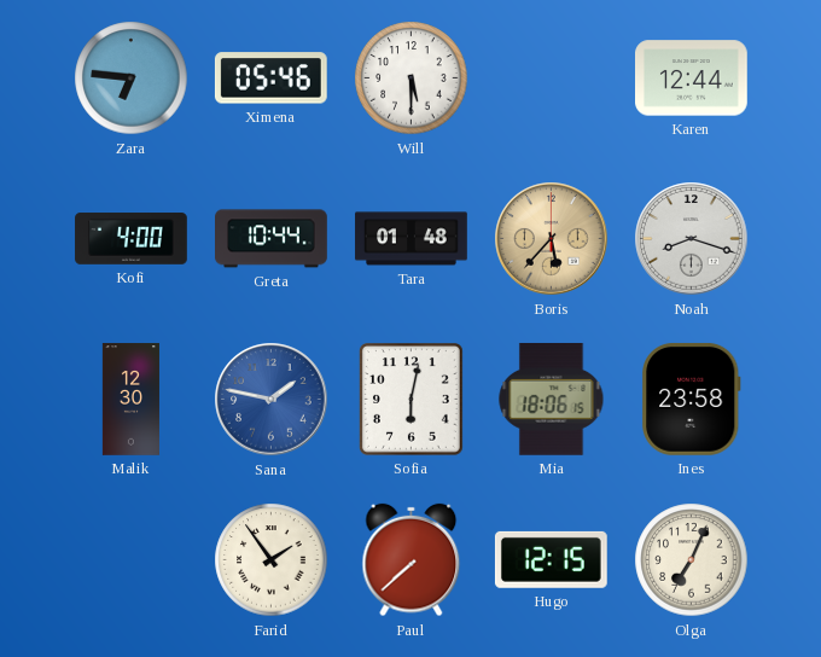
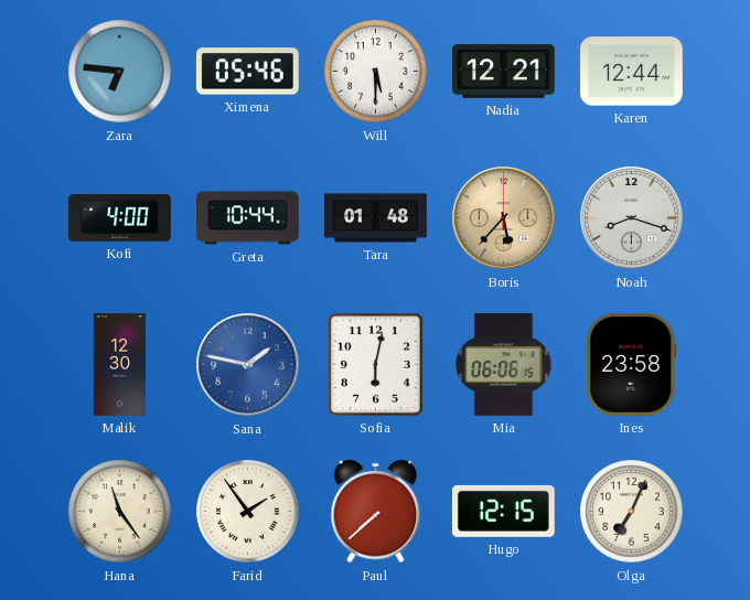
Nadia: none -> 12:21 (504, 72)
Mia: 18:06 -> 06:06 (504, 364)
Hana: none -> 11:24 (120, 512)
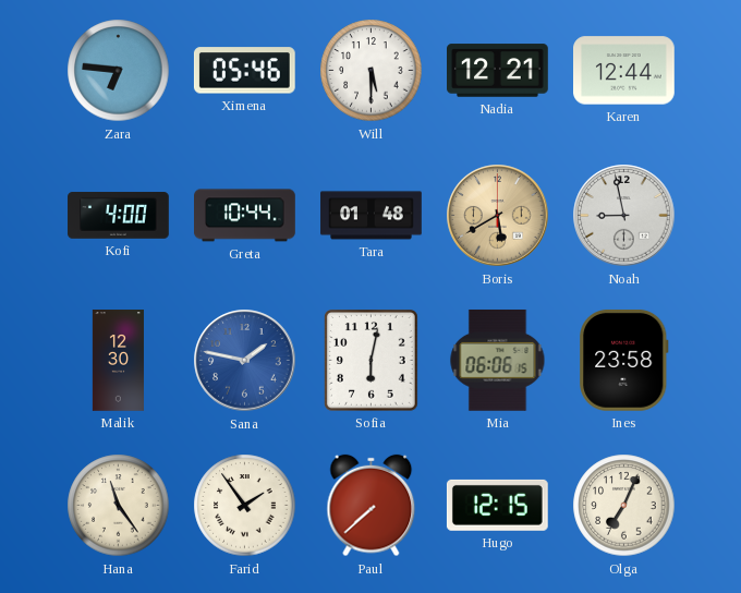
Boris: 5:37 -> 5:40 (498, 216)
Noah: 8:18 -> 8:58 (624, 216)
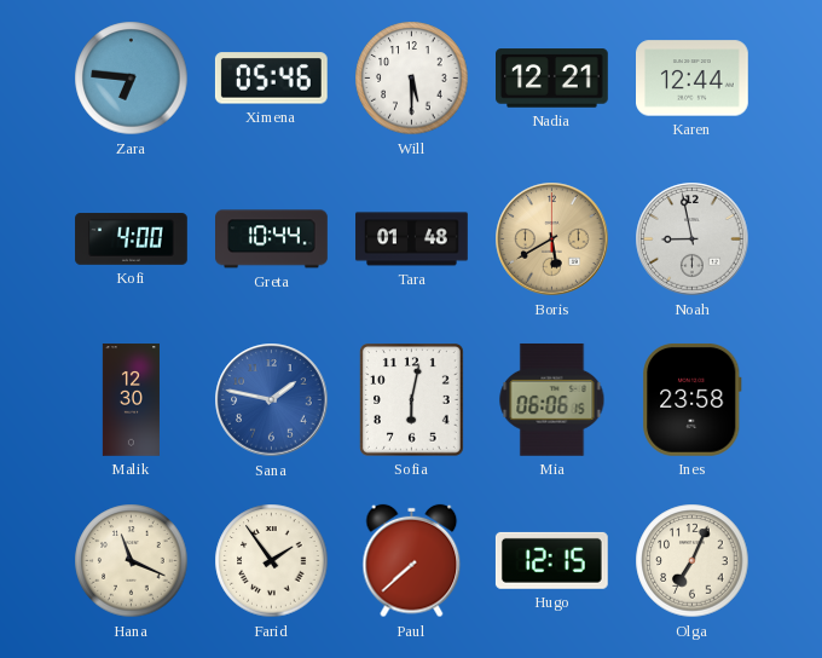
Hana: 11:24 -> 11:19 (132, 561)
